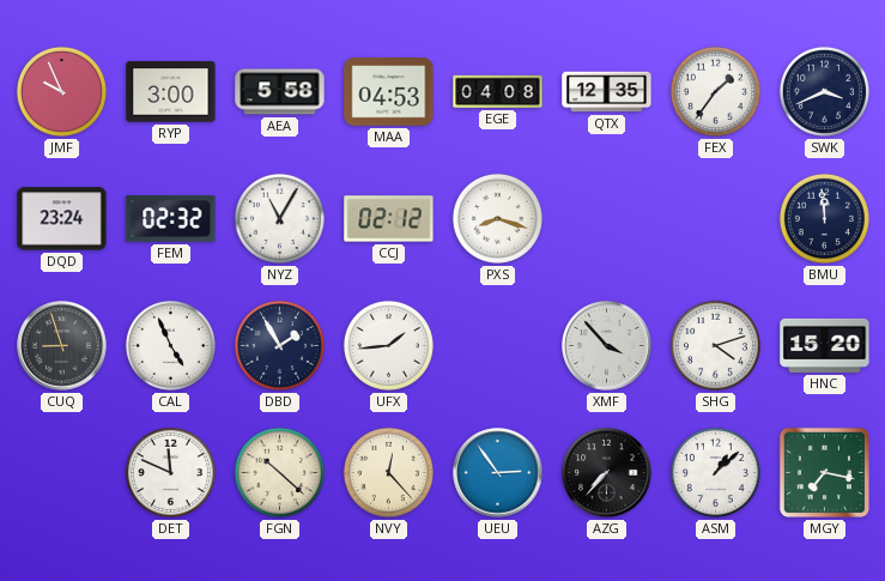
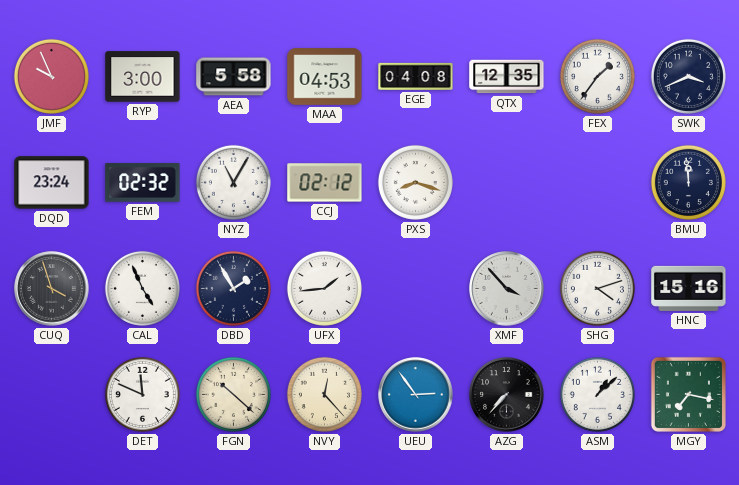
CUQ: 8:57 -> 3:57 (52, 289)
HNC: 15:20 -> 15:16 (689, 288)
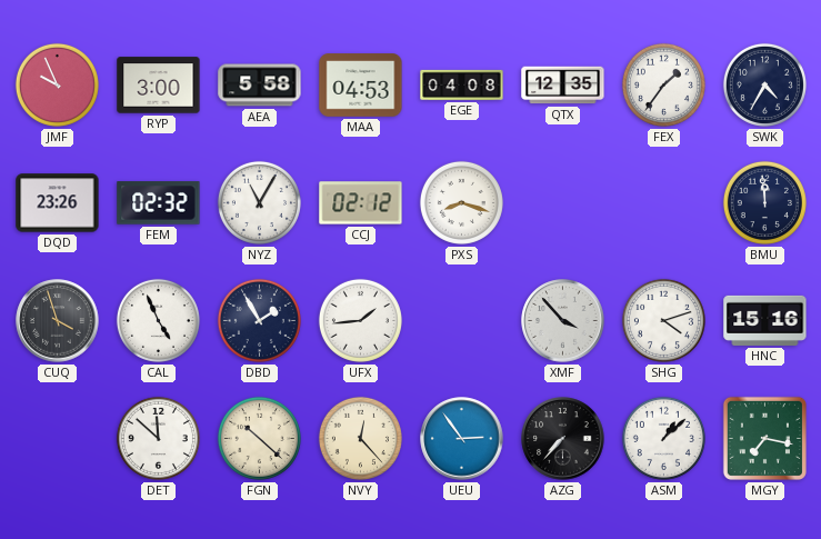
SWK: 3:41 -> 4:35 (764, 84)
DQD: 23:24 -> 23:26 (58, 203)
DET: 11:49 -> 11:52 (158, 438)
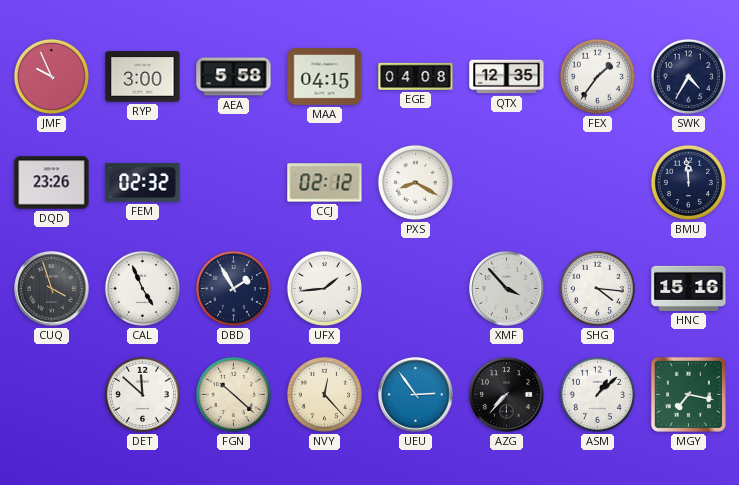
MAA: 04:53 -> 04:15 (325, 77)
NYZ: 11:05 -> none (259, 202)
PXS: 8:18 -> 8:20 (415, 182)
SHG: 4:12 -> 4:16 (597, 288)
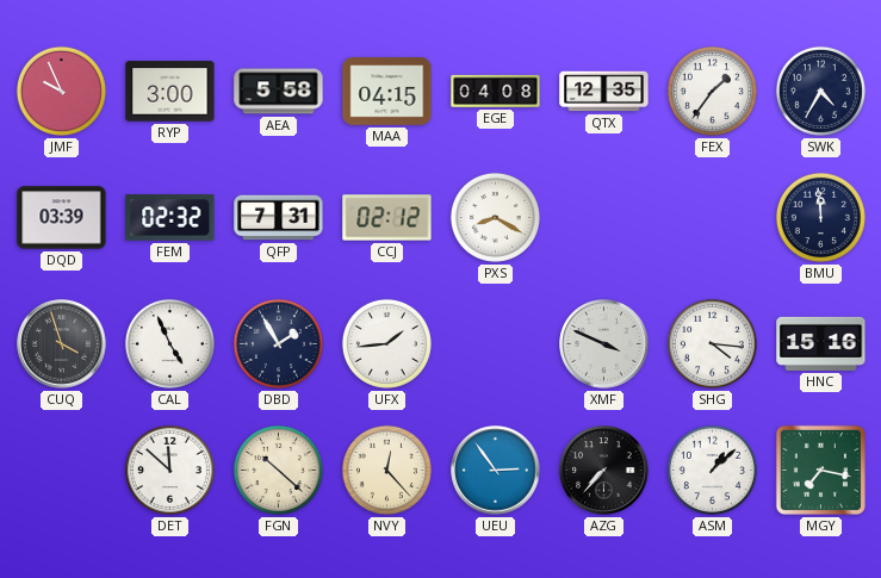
DQD: 23:26 -> 03:39 (62, 218)
QFP: none -> 7:31 (279, 218)
XMF: 3:53 -> 3:49 (604, 344)
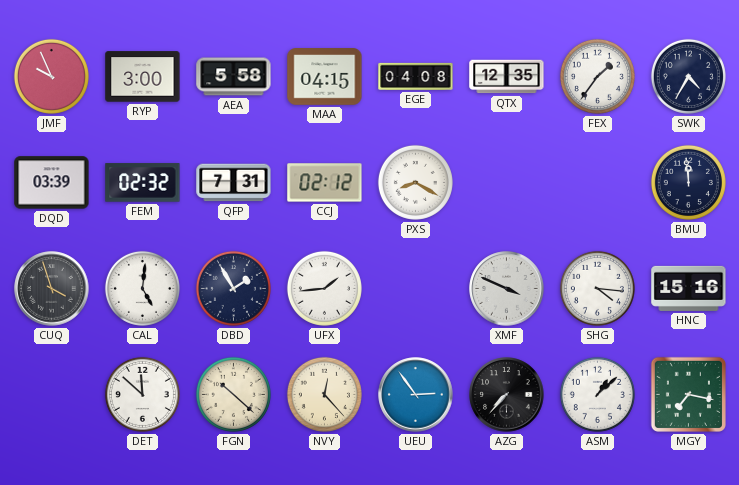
CAL: 4:56 -> 5:01 (142, 288)
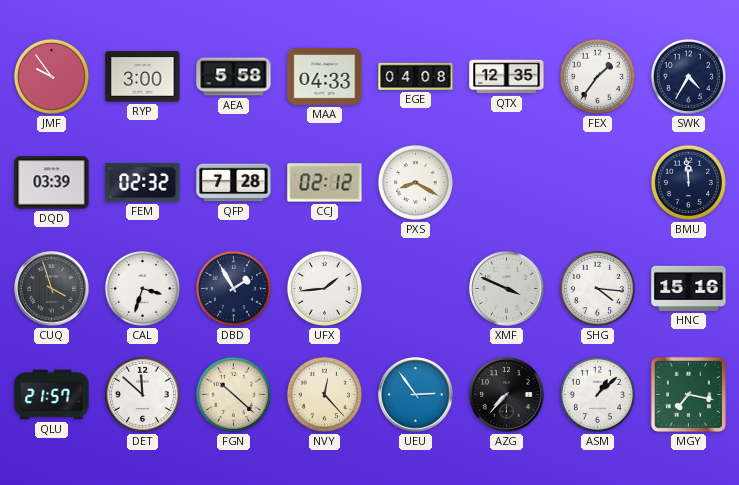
JMF: 9:56 -> 9:54 (51, 76)
MAA: 04:15 -> 04:33 (325, 77)
QFP: 7:31 -> 7:28 (234, 183)
CAL: 5:01 -> 3:33 (142, 288)
QLU: none -> 21:57 (52, 395)
